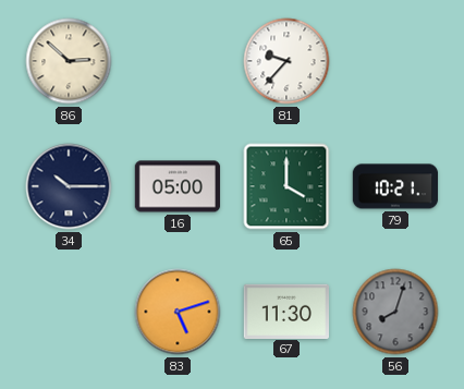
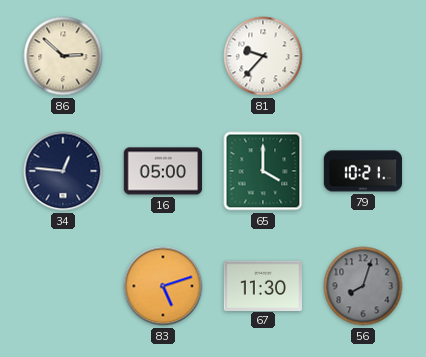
34: 10:15 -> 12:46 (63, 171)
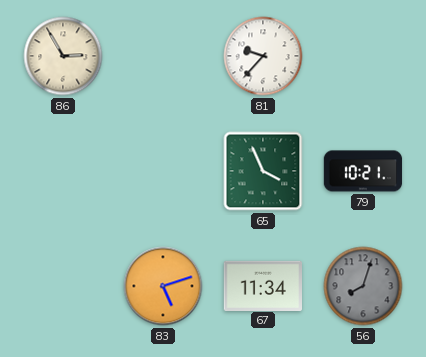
86: 2:52 -> 2:55 (63, 56)
34: 12:46 -> none (63, 171)
16: 05:00 -> none (163, 171)
65: 4:00 -> 3:56 (263, 171)
67: 11:30 -> 11:34 (262, 285)
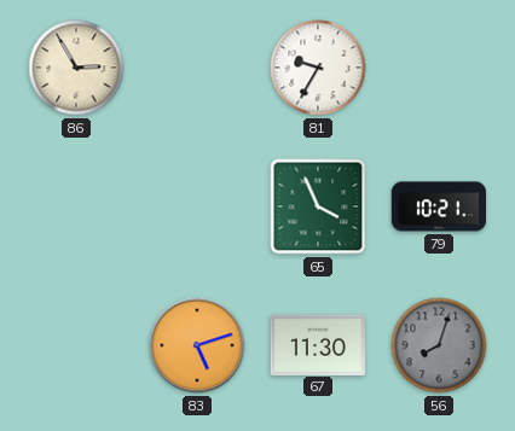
81: 9:37 -> 9:35 (318, 68)
67: 11:34 -> 11:30 (317, 344)
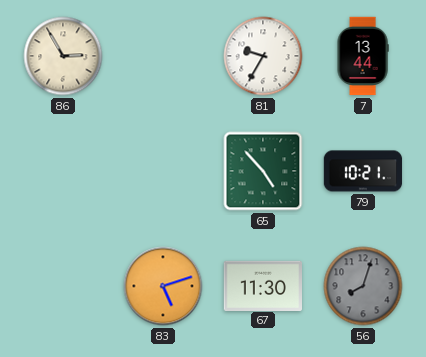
7: none -> 13:44 (363, 56)
65: 3:56 -> 4:53 (263, 171)
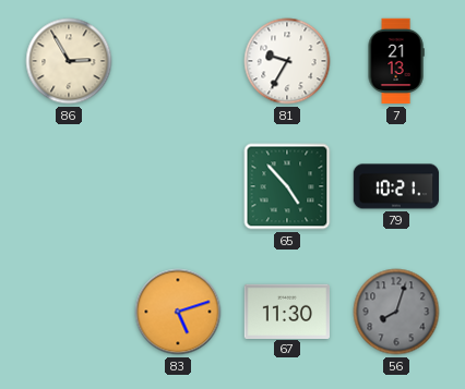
7: 13:44 -> 21:13 (396, 61)
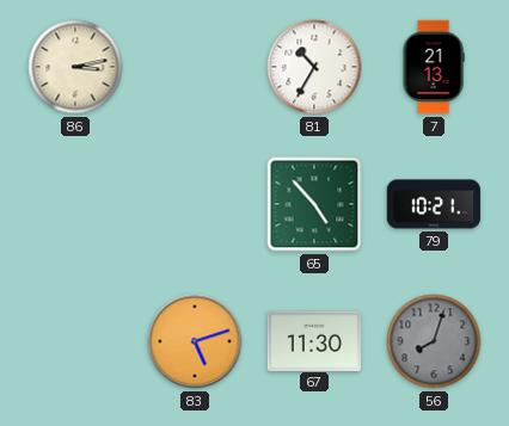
86: 2:55 -> 3:13 (75, 67)
81: 9:35 -> 10:35 (314, 67)
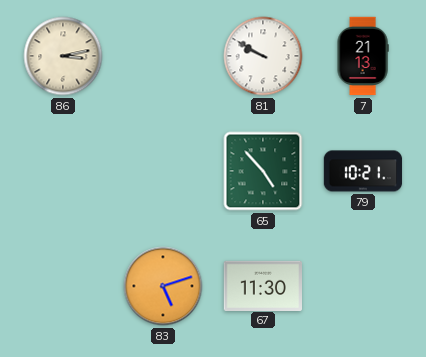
81: 10:35 -> 9:50 (263, 56)
56: 8:03 -> none (434, 341)
